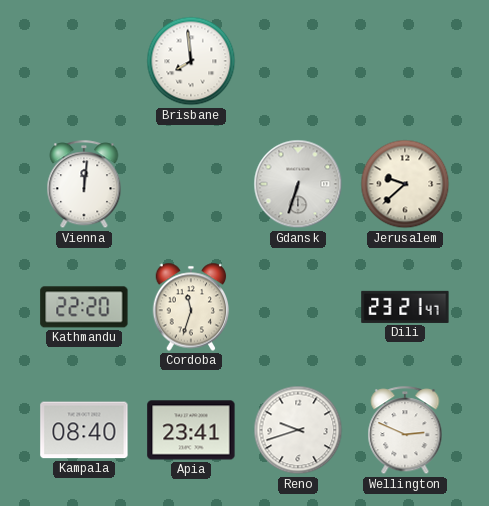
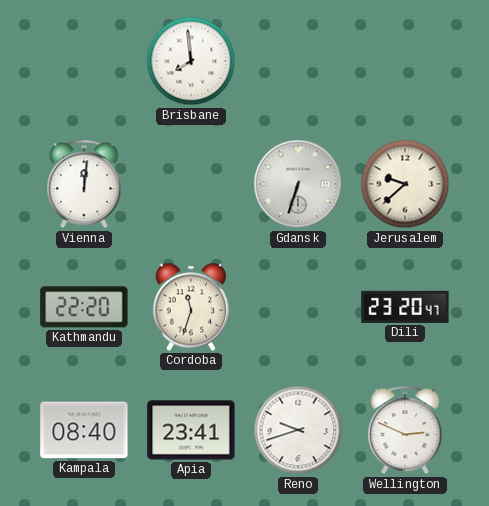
Dili: 23:21 -> 23:20 (405, 307)
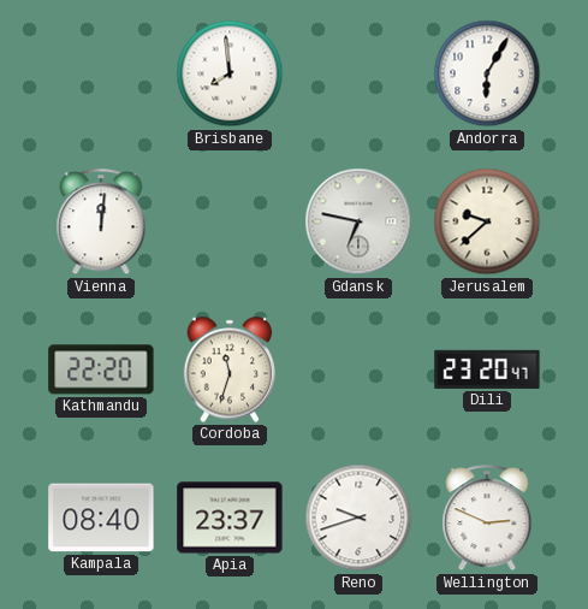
Andorra: none -> 6:05 (487, 73)
Gdansk: 6:33 -> 6:47 (358, 221)
Apia: 23:41 -> 23:37 (230, 518)
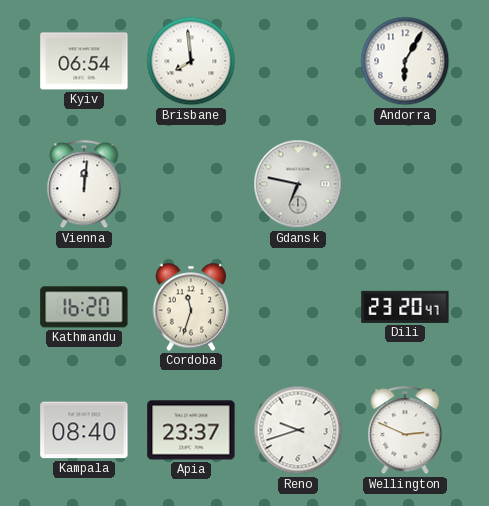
Kyiv: none -> 06:54 (84, 61)
Jerusalem: 9:38 -> none (487, 221)
Kathmandu: 22:20 -> 16:20 (84, 307)
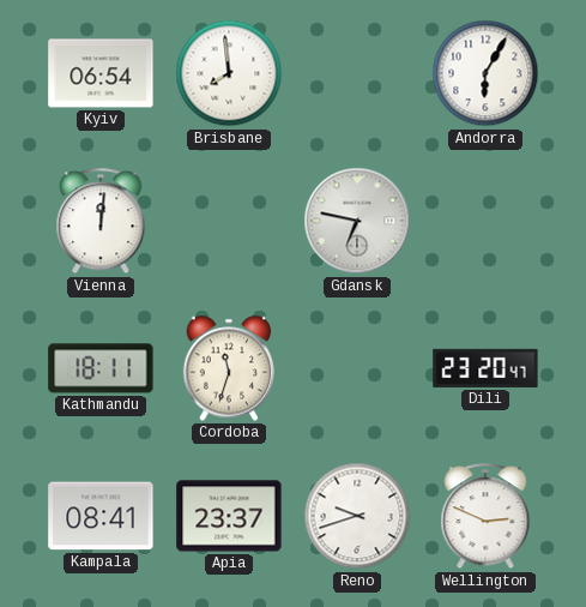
Kathmandu: 16:20 -> 18:11 (101, 368)
Kampala: 08:40 -> 08:41 (101, 516)
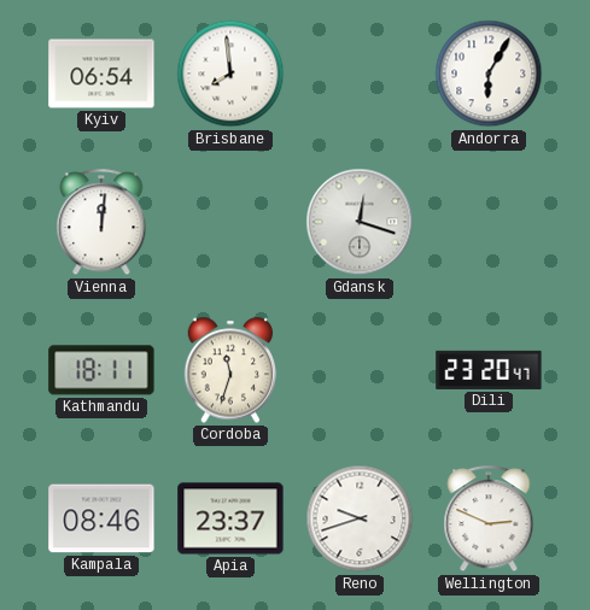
Gdansk: 6:47 -> 12:18 (360, 222)
Kampala: 08:41 -> 08:46 (101, 518)
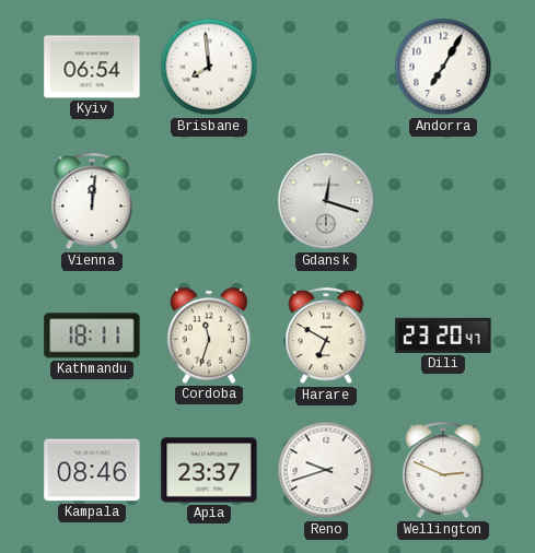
Andorra: 6:05 -> 7:05 (443, 67)
Harare: none -> 6:50 (326, 337)
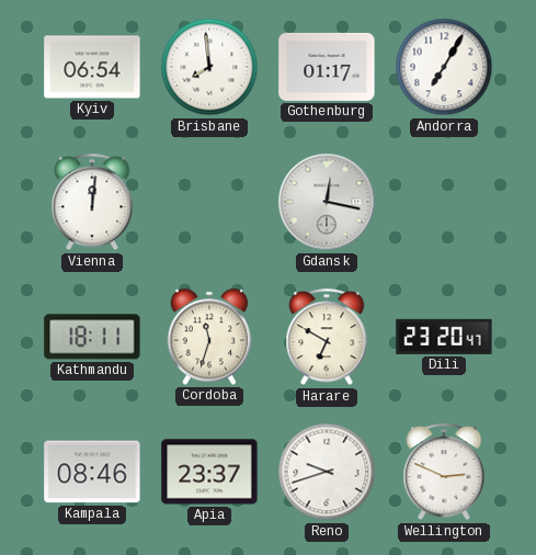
Gothenburg: none -> 01:17 (327, 67)
Gdansk: 12:18 -> 12:17 (327, 202)
